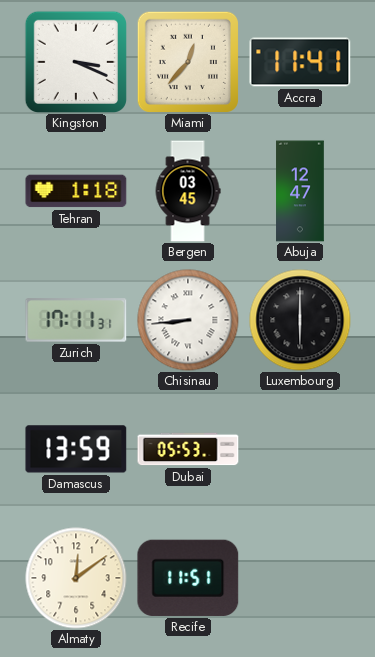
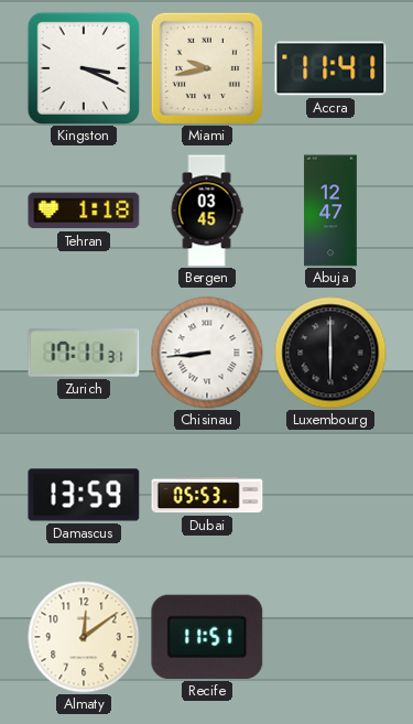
Miami: 12:37 -> 9:43 (206, 67)
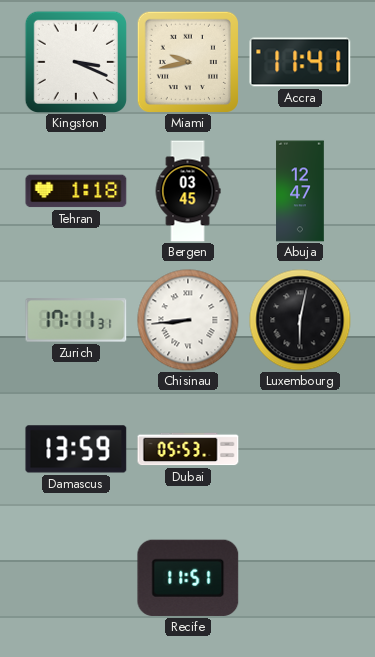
Luxembourg: 6:00 -> 6:02 (300, 320)
Almaty: 12:09 -> none (84, 637)
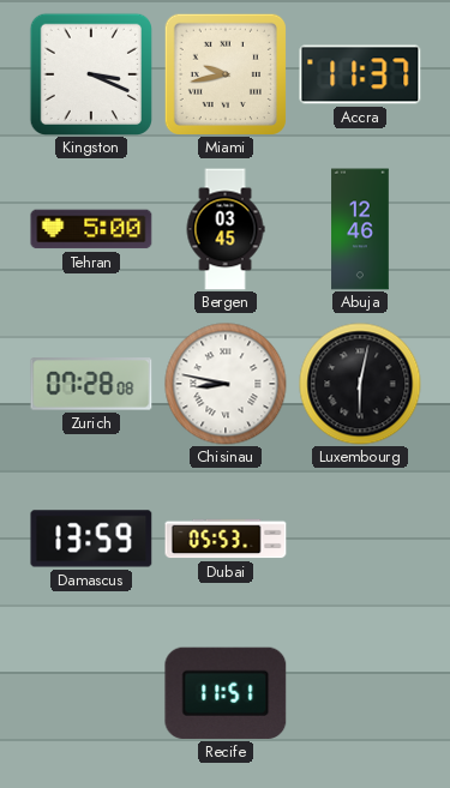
Accra: 11:41 -> 11:37 (360, 74)
Tehran: 1:18 -> 5:00 (91, 229)
Abuja: 12:47 -> 12:46 (360, 229)
Zurich: 17:11 -> 07:28 (91, 384)
Chisinau: 8:44 -> 8:47 (226, 384)
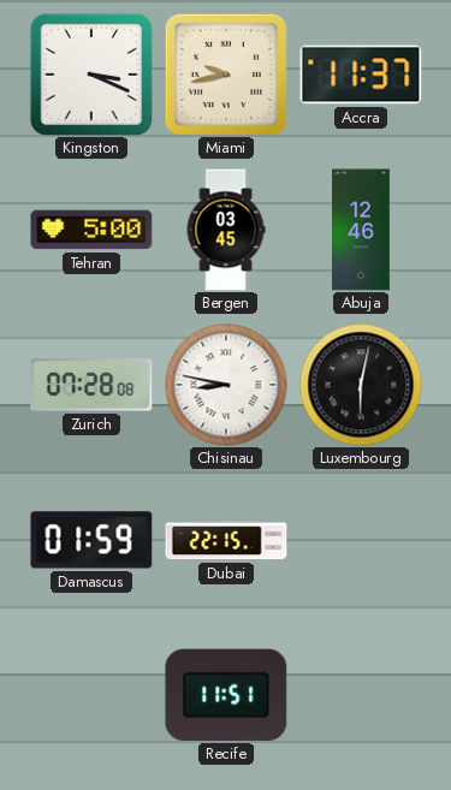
Damascus: 13:59 -> 01:59 (91, 540)
Dubai: 05:53 -> 22:15 (226, 540)
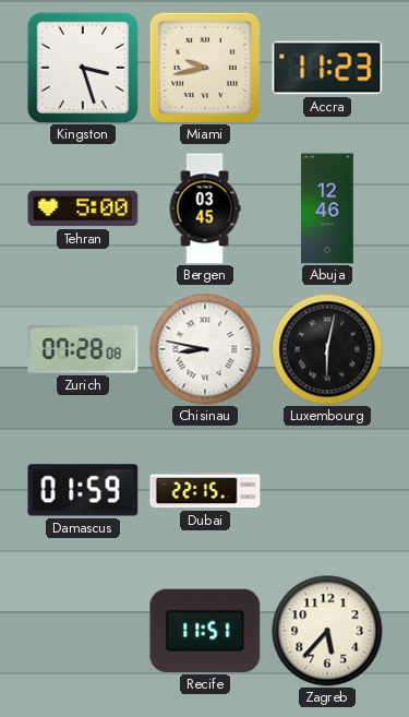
Kingston: 3:19 -> 3:27 (82, 67)
Accra: 11:37 -> 11:23 (327, 68)
Zagreb: none -> 5:37 (327, 631)
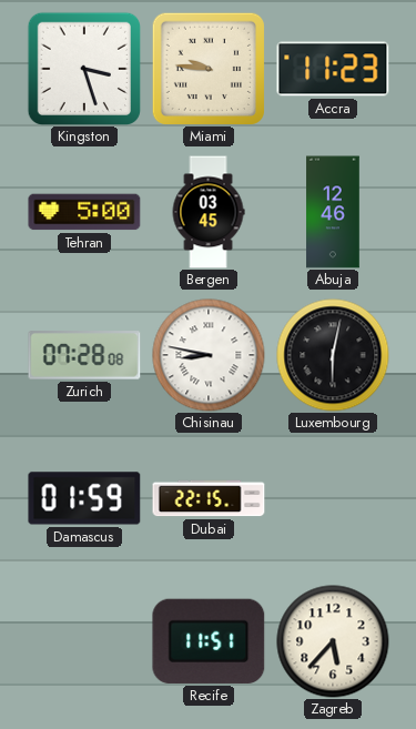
Miami: 9:43 -> 9:46 (207, 68)
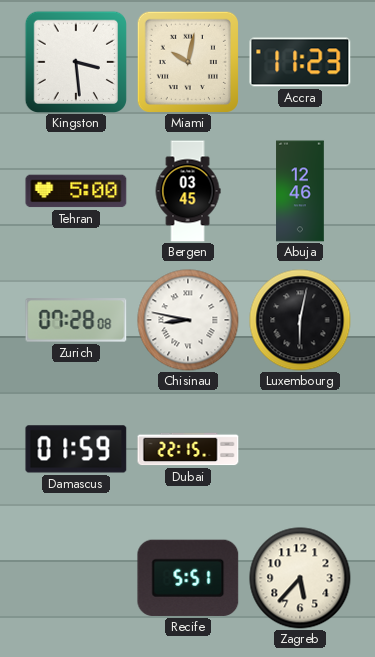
Kingston: 3:27 -> 3:29 (75, 61)
Miami: 9:46 -> 10:02 (187, 61)
Recife: 11:51 -> 5:51 (188, 578)
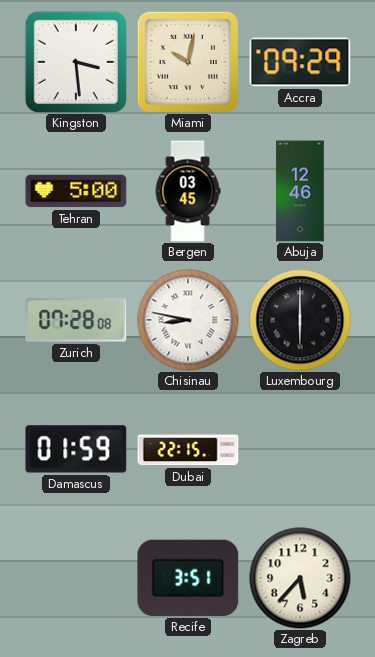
Accra: 11:23 -> 09:29 (300, 62)
Luxembourg: 6:02 -> 6:00 (300, 320)
Recife: 5:51 -> 3:51 (188, 578)
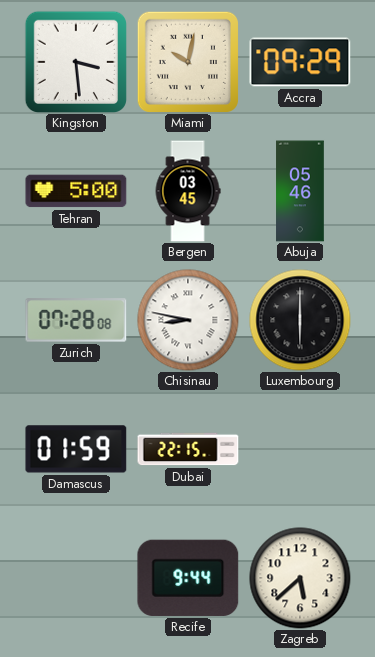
Abuja: 12:46 -> 05:46 (300, 191)
Recife: 3:51 -> 9:44 (188, 578)
Zagreb: 5:37 -> 5:38 (300, 578)
